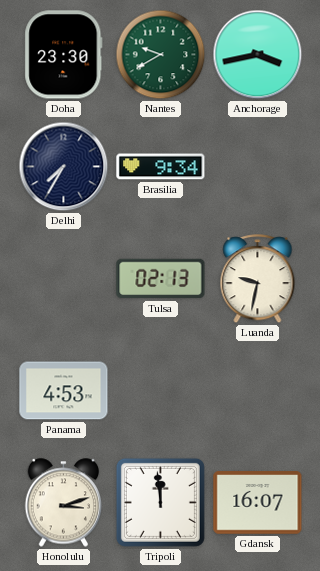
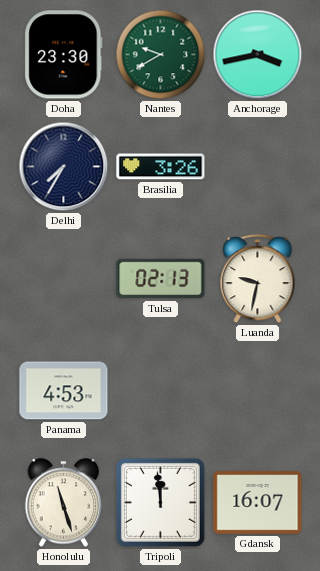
Brasilia: 9:34 -> 3:26 (161, 167)
Honolulu: 3:12 -> 11:27 (64, 503)
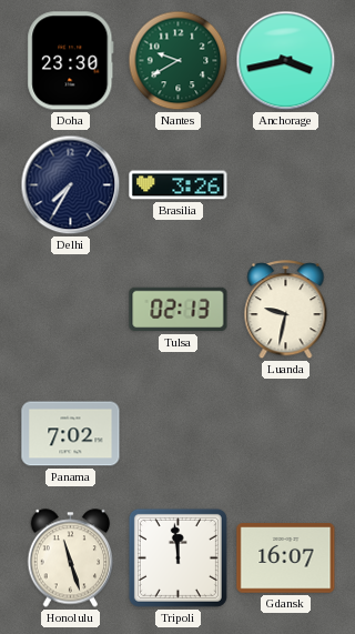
Panama: 4:53 -> 7:02 (71, 434)
